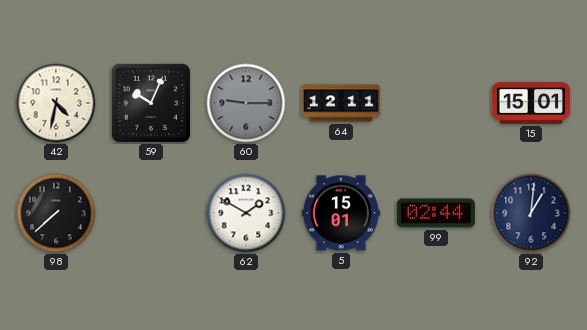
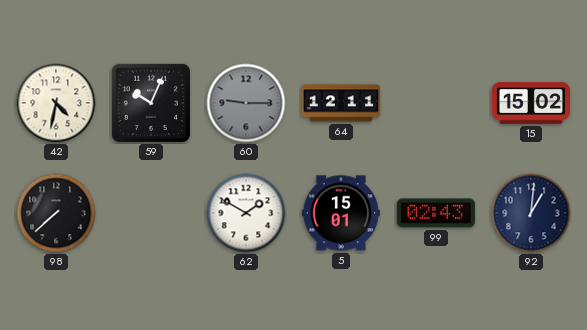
15: 15:01 -> 15:02 (531, 103)
99: 02:44 -> 02:43 (436, 213)
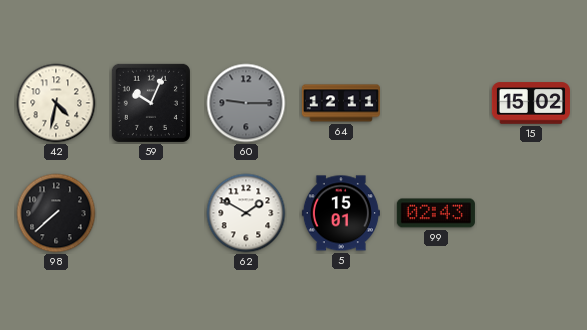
92: 1:01 -> none (531, 213)
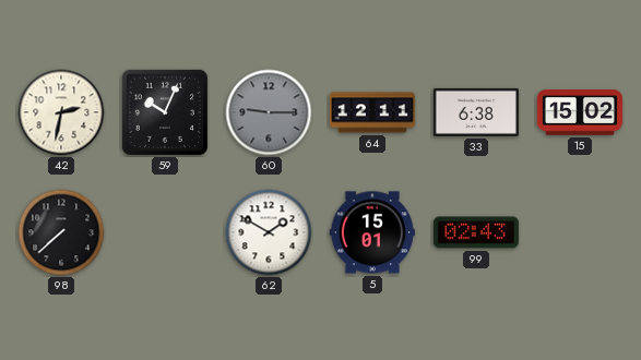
42: 4:32 -> 2:32 (61, 112)
33: none -> 6:38 (476, 112)
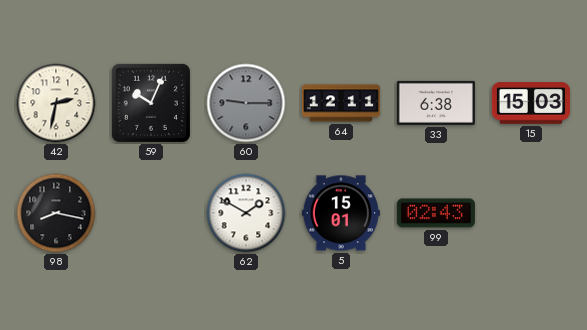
15: 15:02 -> 15:03 (531, 103)
98: 7:38 -> 8:17 (56, 213)
